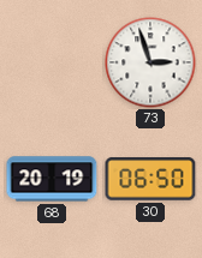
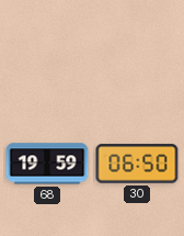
73: 2:57 -> none (150, 62)
68: 20:19 -> 19:59 (47, 164)
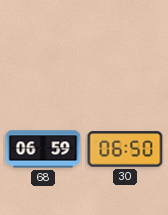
68: 19:59 -> 06:59 (43, 149)
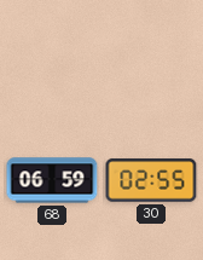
30: 06:50 -> 02:55 (151, 180)
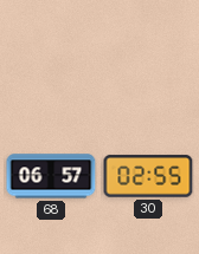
68: 06:59 -> 06:57 (51, 176)
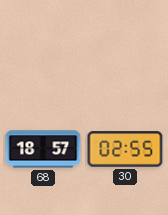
68: 06:57 -> 18:57 (43, 149)
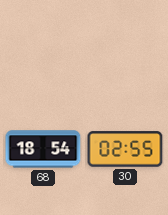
68: 18:57 -> 18:54 (43, 149)
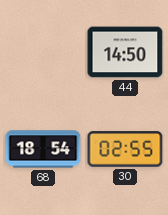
44: none -> 14:50 (125, 52)
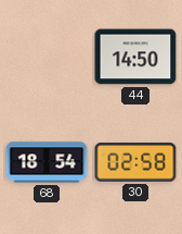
30: 02:55 -> 02:58 (135, 162)
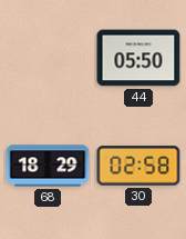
44: 14:50 -> 05:50 (138, 58)
68: 18:54 -> 18:29 (48, 166)
